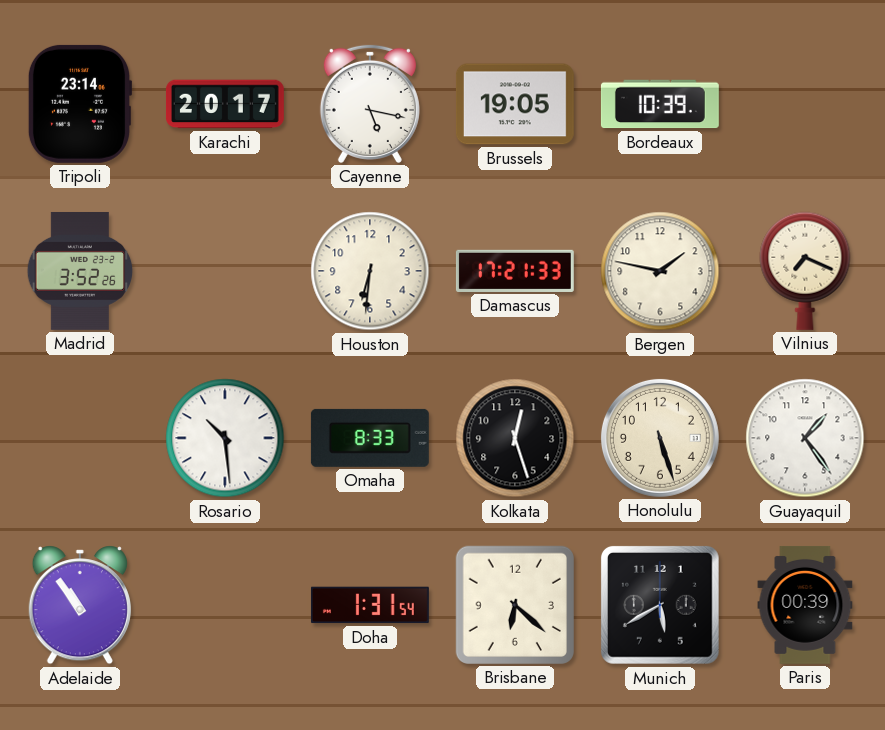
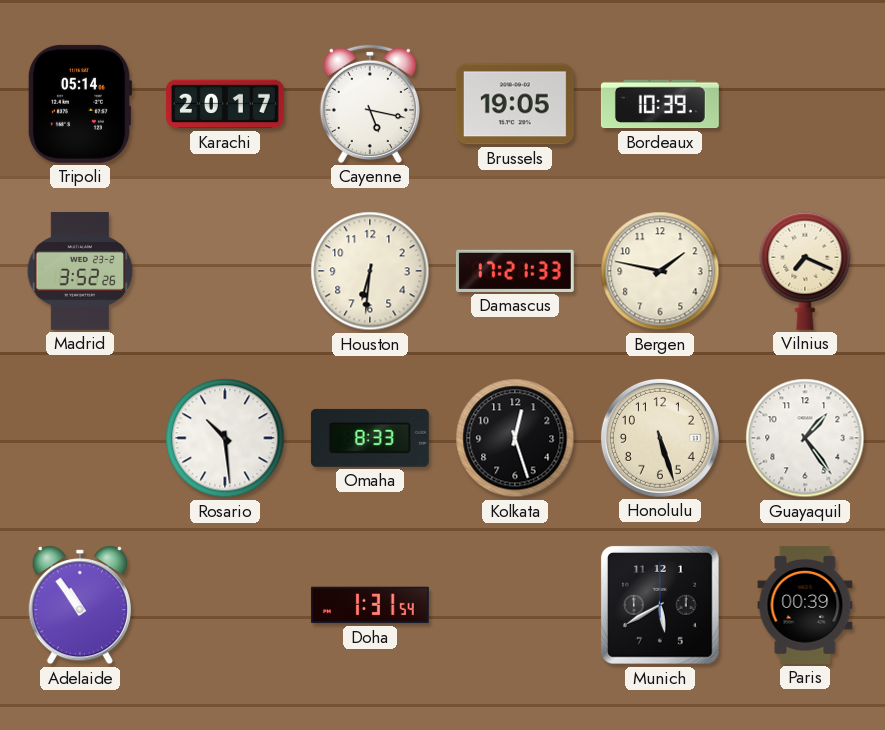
Tripoli: 23:14 -> 05:14 (80, 104)
Brisbane: 6:22 -> none (515, 605)
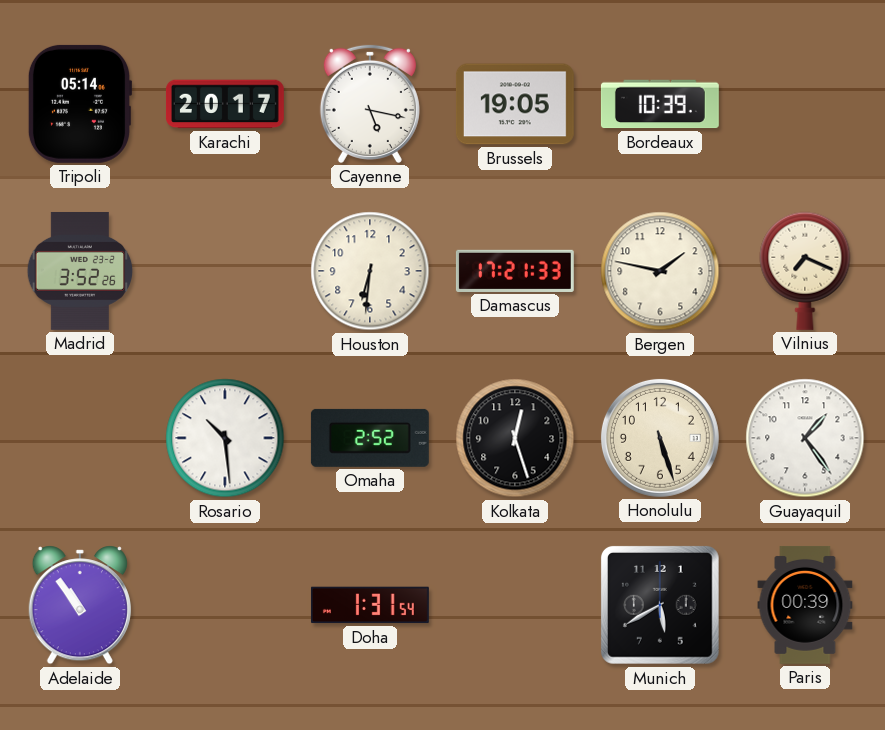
Omaha: 8:33 -> 2:52 (370, 438)
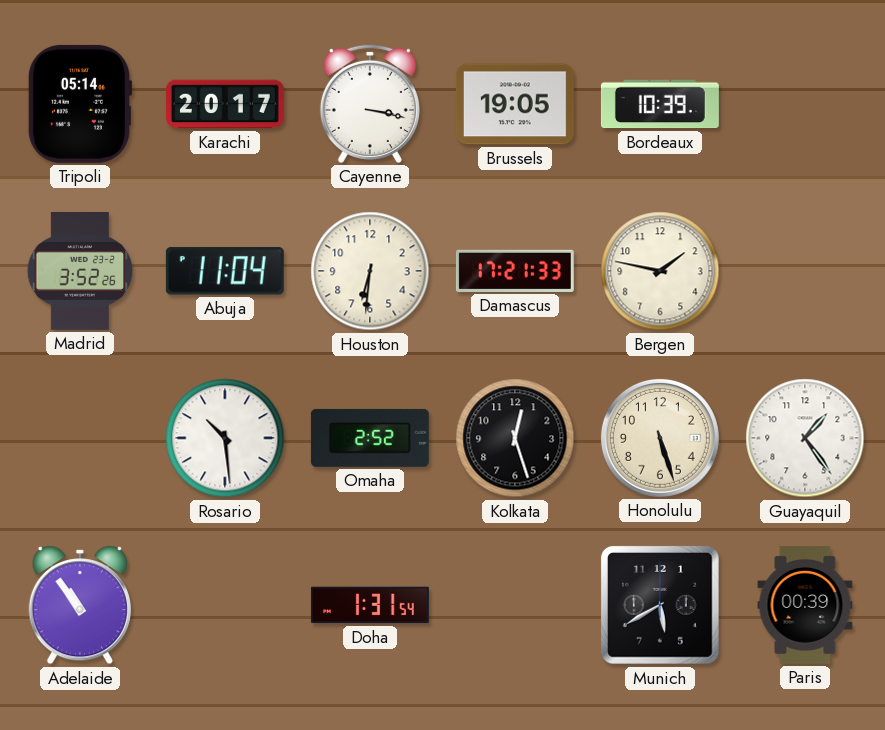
Cayenne: 5:17 -> 3:17 (370, 104)
Abuja: none -> 11:04 (225, 271)
Vilnius: 7:19 -> none (805, 271)
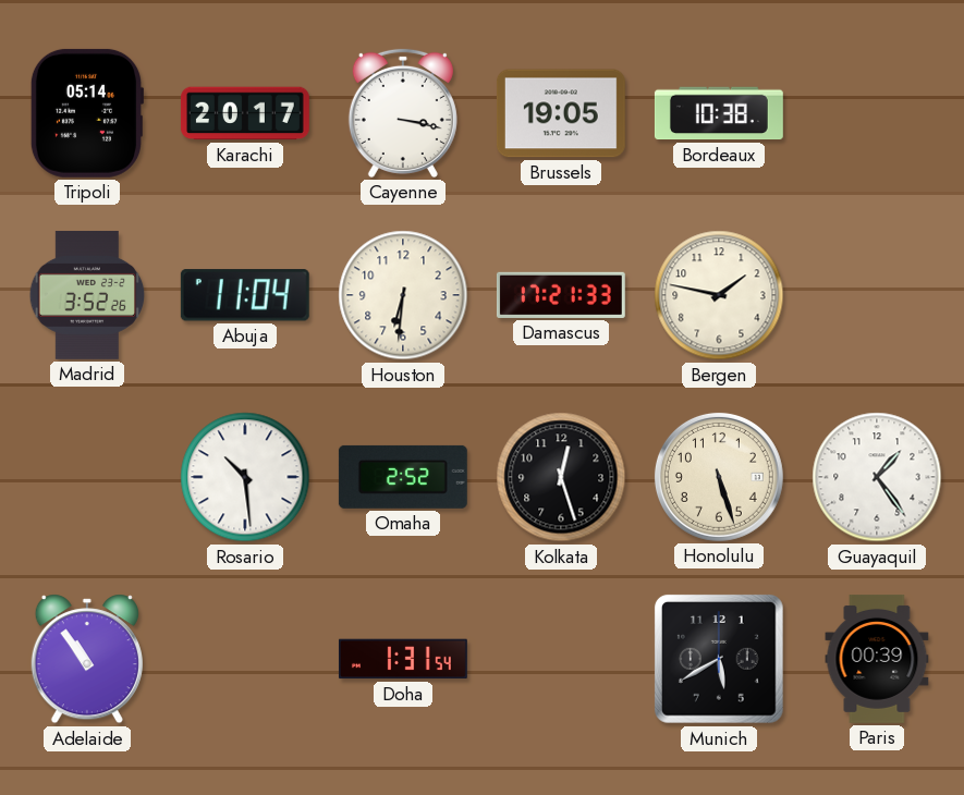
Bordeaux: 10:39 -> 10:38 (719, 113)
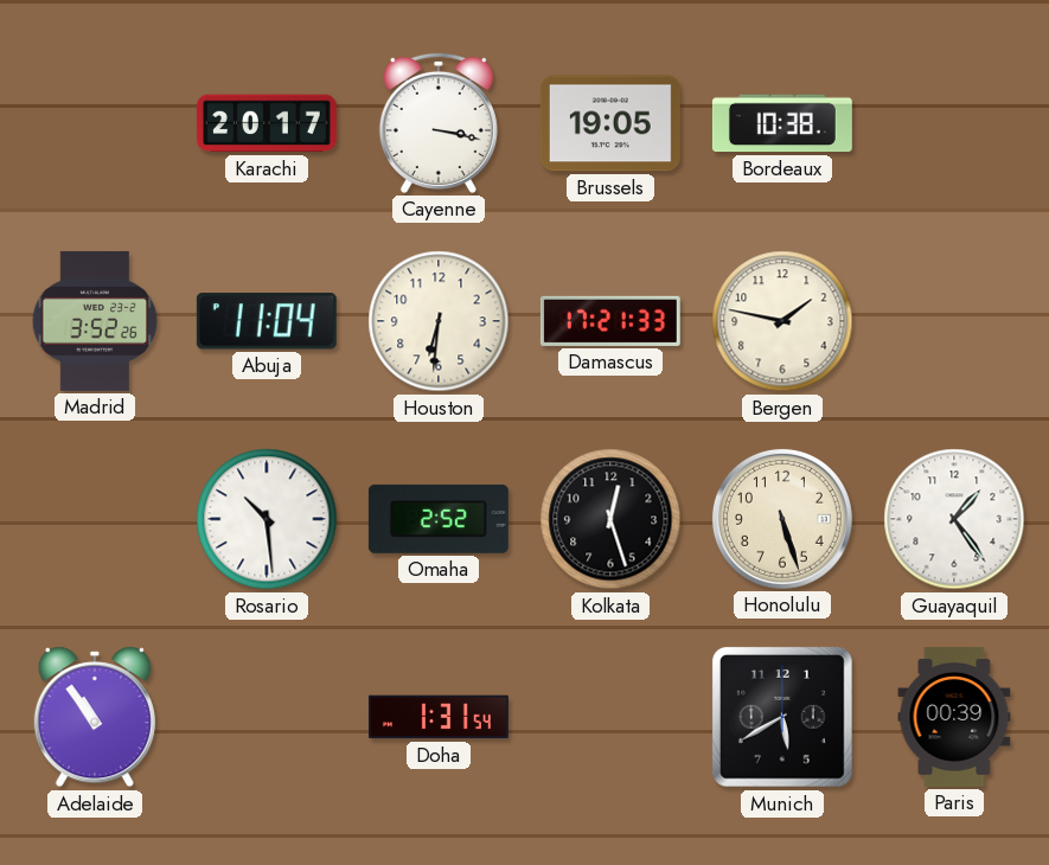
Tripoli: 05:14 -> none (87, 113)
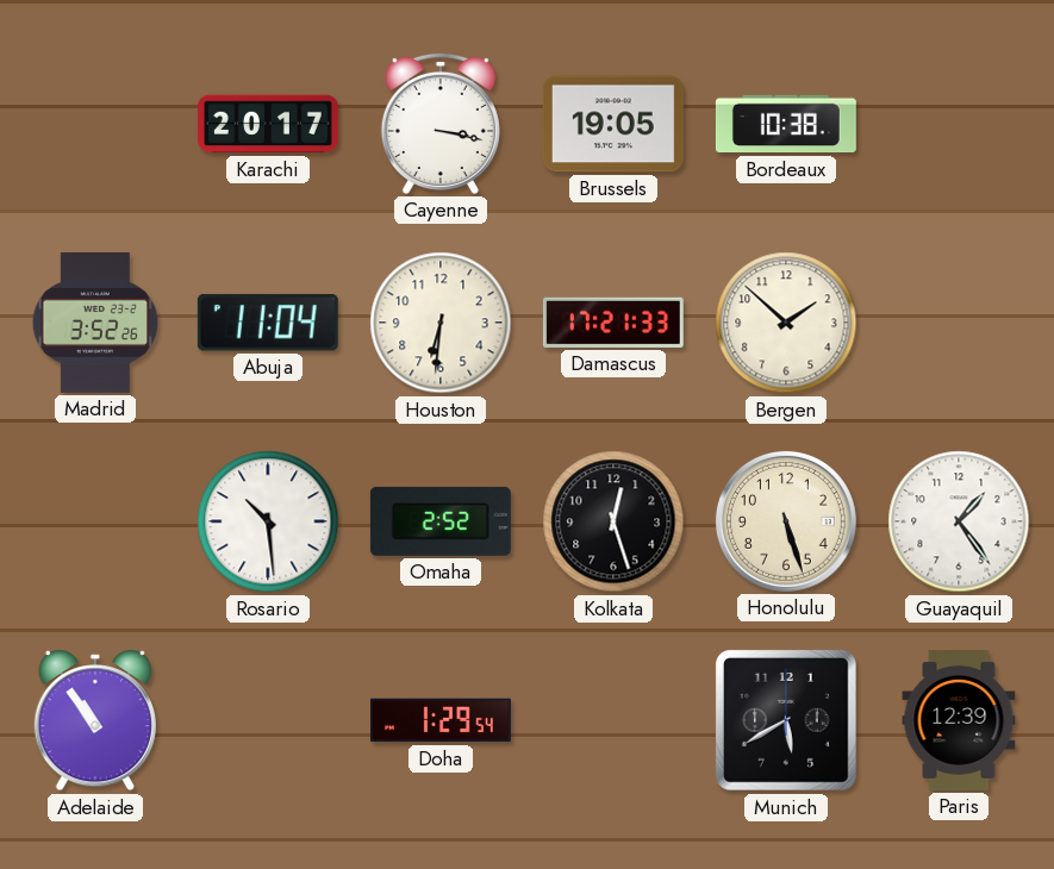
Bergen: 1:47 -> 1:52 (786, 323)
Doha: 1:31 -> 1:29 (441, 720)
Paris: 00:39 -> 12:39 (959, 720)
